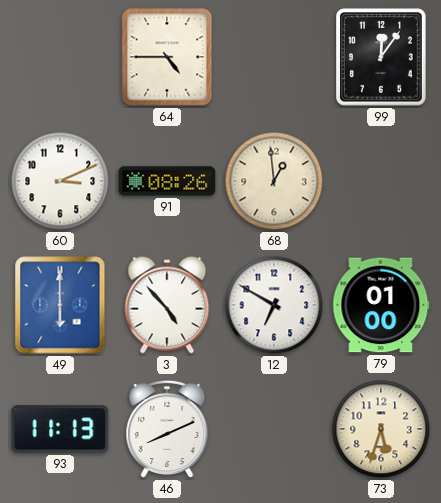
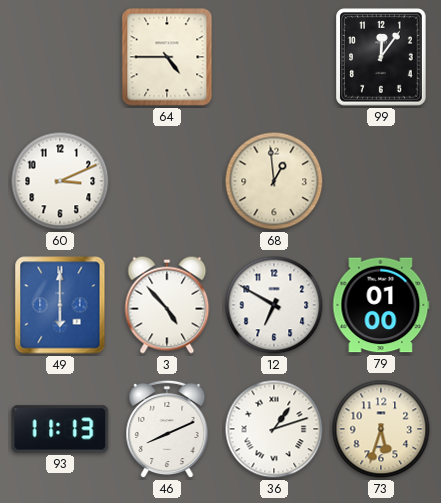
91: 08:26 -> none (167, 181)
36: none -> 1:12 (274, 429)
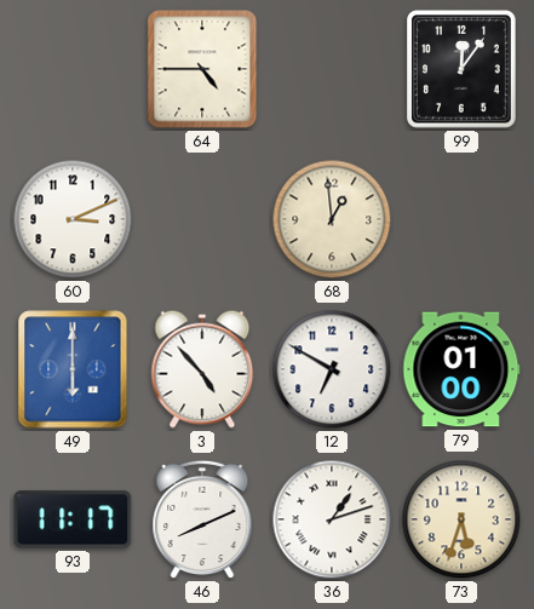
93: 11:13 -> 11:17 (73, 519)
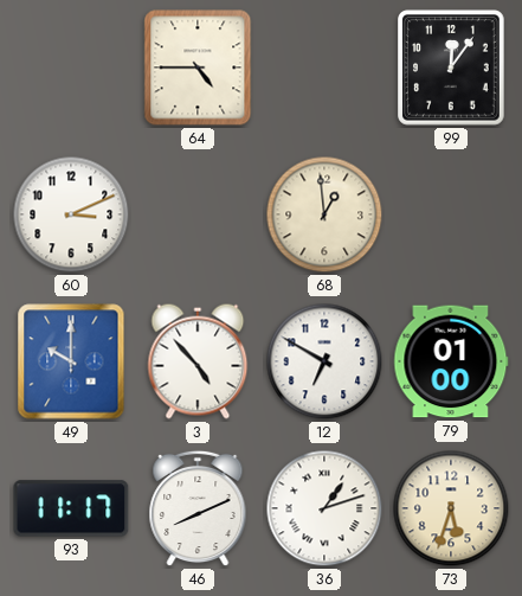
49: 6:00 -> 10:00 (71, 361)
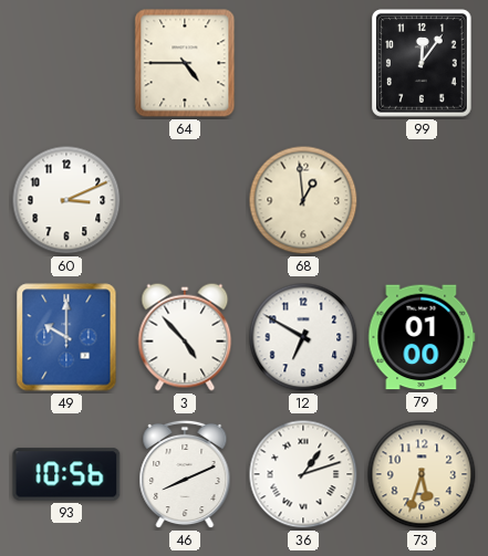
93: 11:17 -> 10:56 (66, 474)
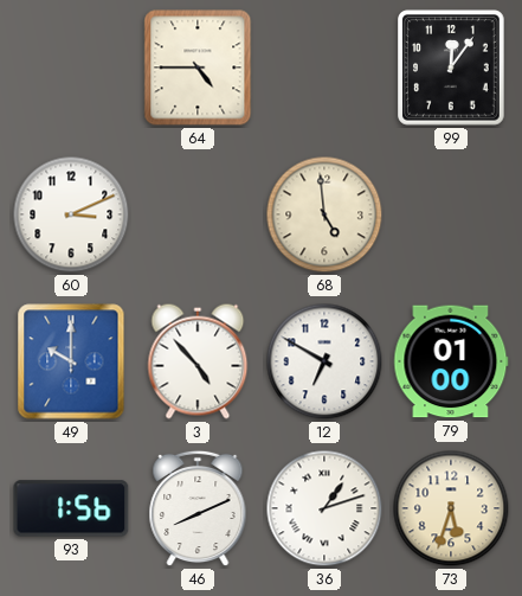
68: 12:59 -> 4:59 (324, 214)
93: 10:56 -> 1:56 (71, 508)
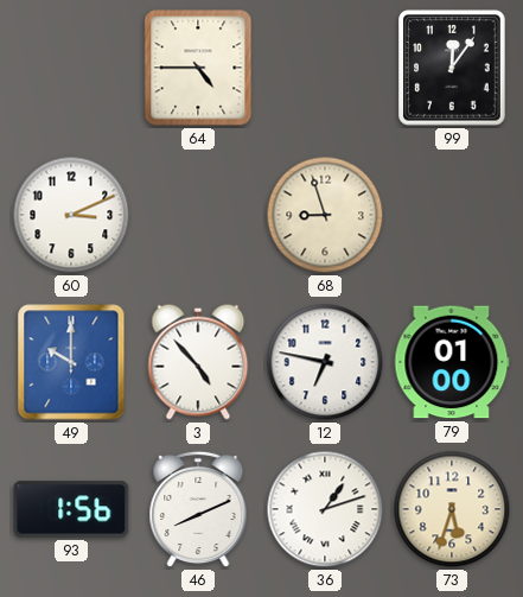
68: 4:59 -> 8:57 (325, 215)
12: 6:50 -> 6:47 (325, 362)
